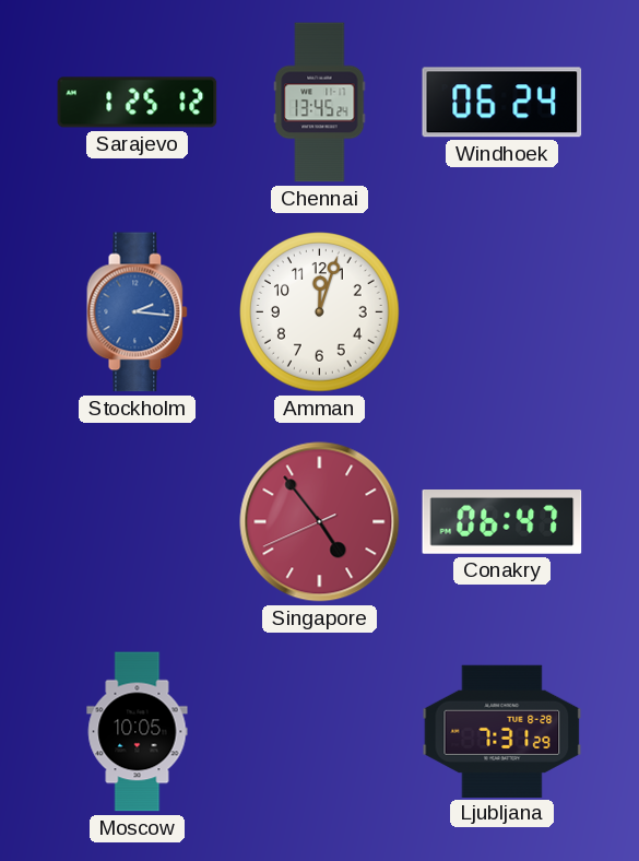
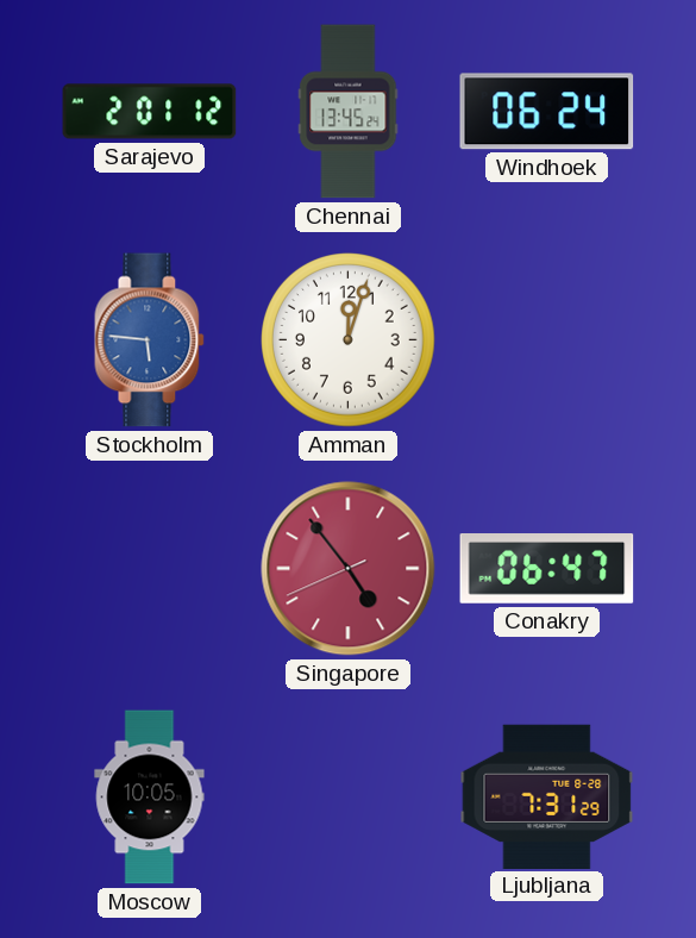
Sarajevo: 1:25 -> 2:01 (150, 112)
Stockholm: 2:16 -> 5:46 (150, 340)
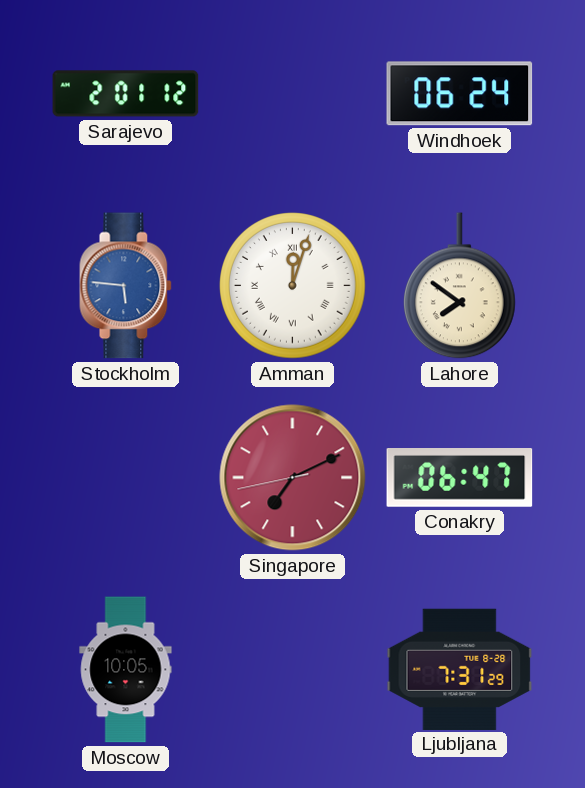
Chennai: 13:45 -> none (349, 112)
Amman numerals: Arabic -> Roman (293, 286)
Lahore: none -> 7:51 (459, 286)
Singapore: 4:53 -> 7:10 (293, 478)
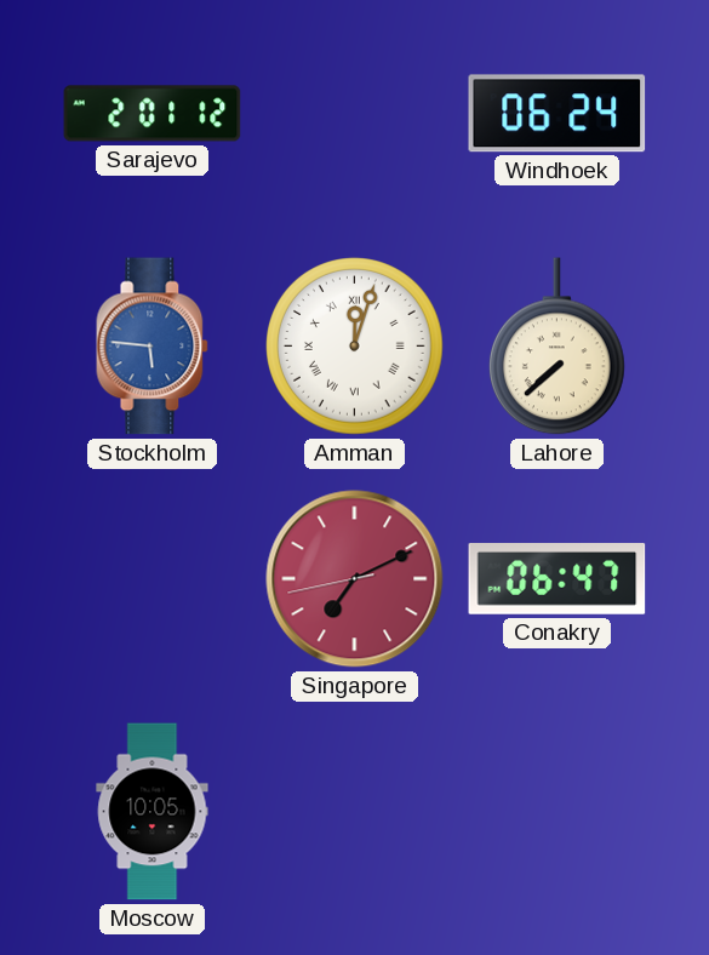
Lahore: 7:51 -> 7:38 (556, 347)
Ljubljana: 7:31 -> none (460, 669)
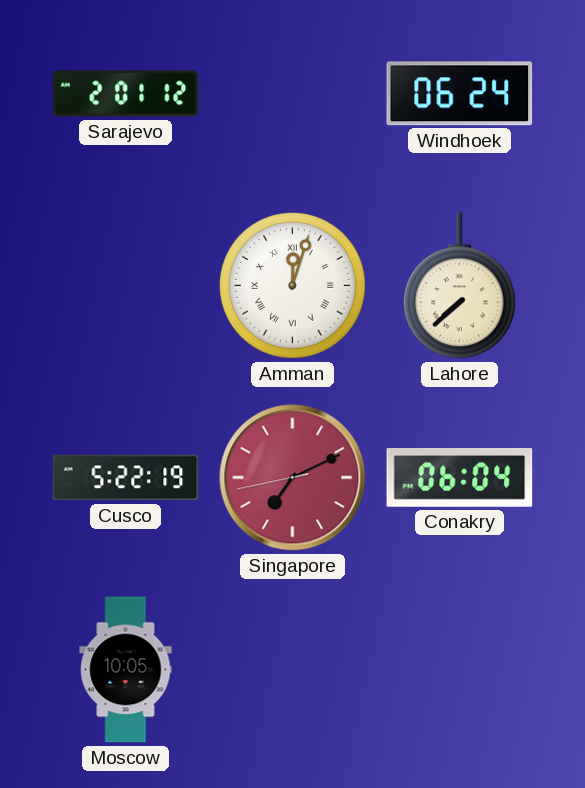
Stockholm: 5:46 -> none (153, 347)
Cusco: none -> 5:22 (126, 478)
Conakry: 06:47 -> 06:04 (460, 478)
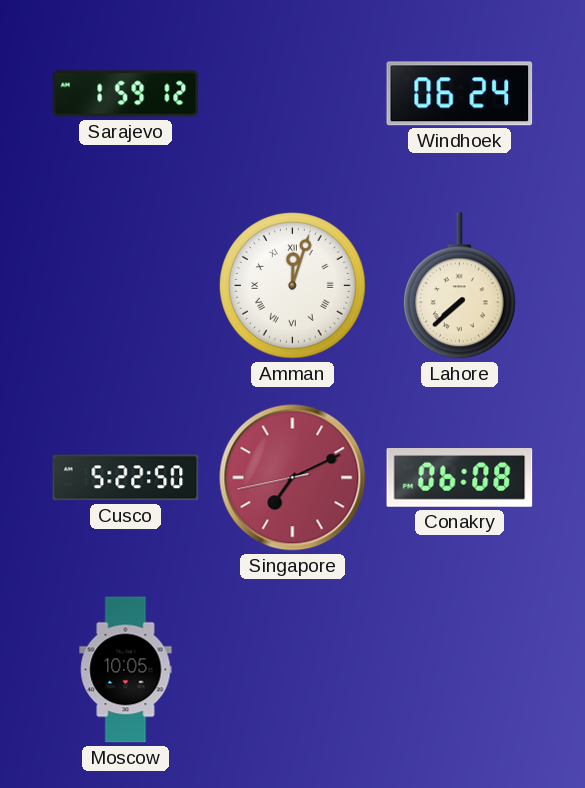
Sarajevo: 2:01 -> 1:59 (126, 94)
Cusco: 5:22:19 -> 5:22:50 (126, 478)
Conakry: 06:04 -> 06:08 (460, 478)
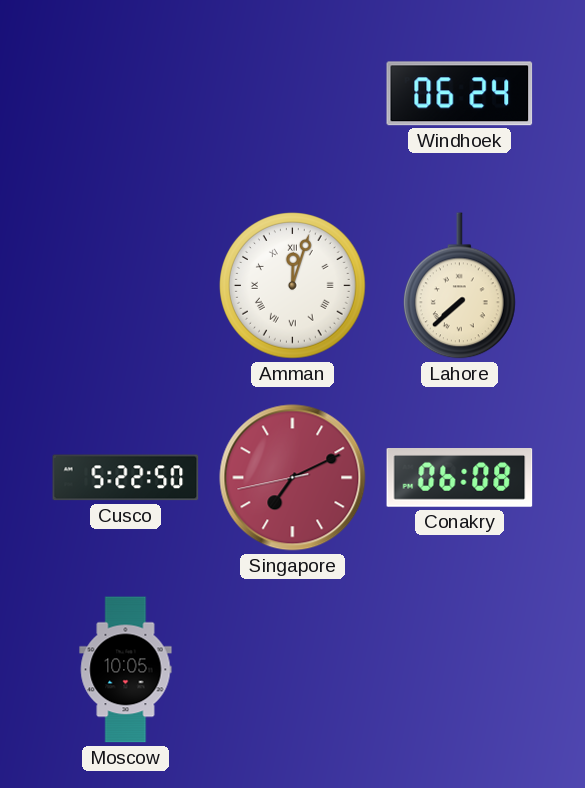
Sarajevo: 1:59 -> none (126, 94)
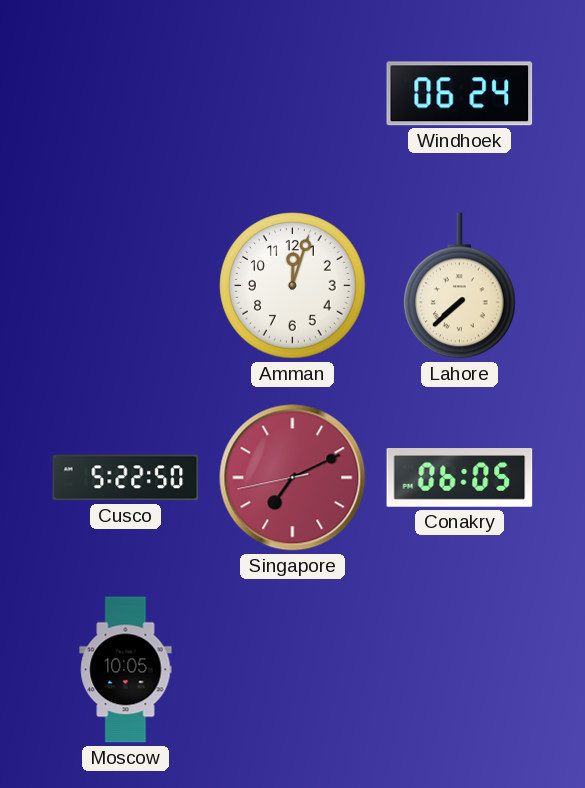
Amman numerals: Roman -> Arabic (293, 286)
Conakry: 06:08 -> 06:05 (460, 478)
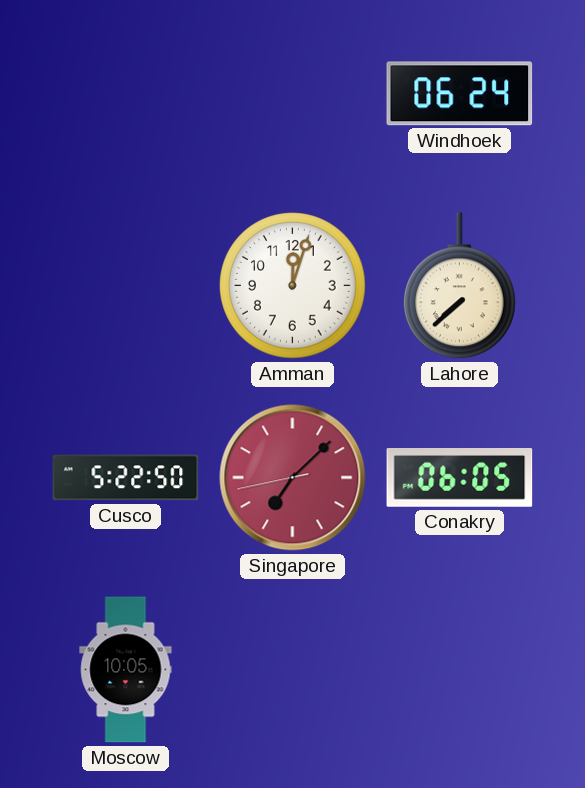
Singapore: 7:10 -> 7:07 (293, 478)
